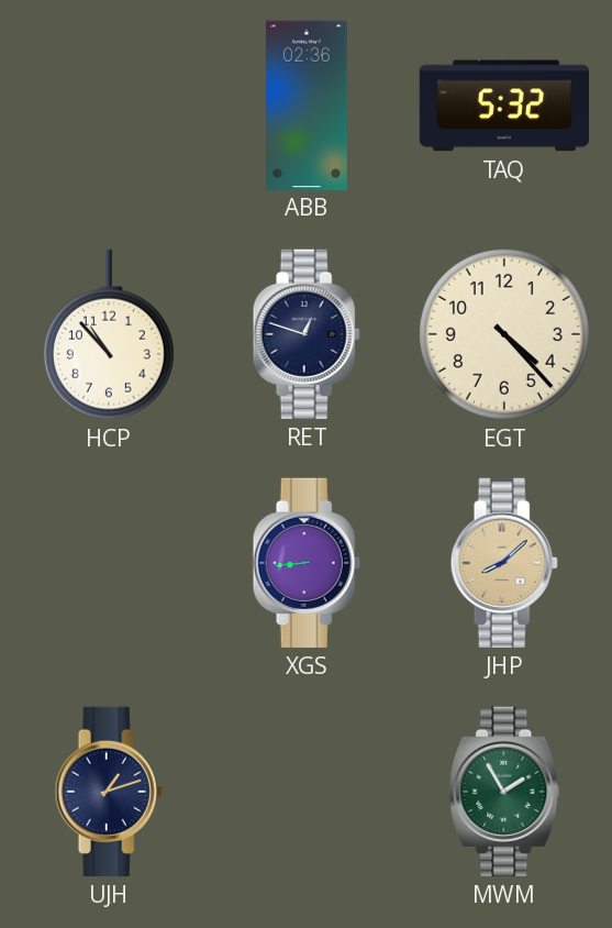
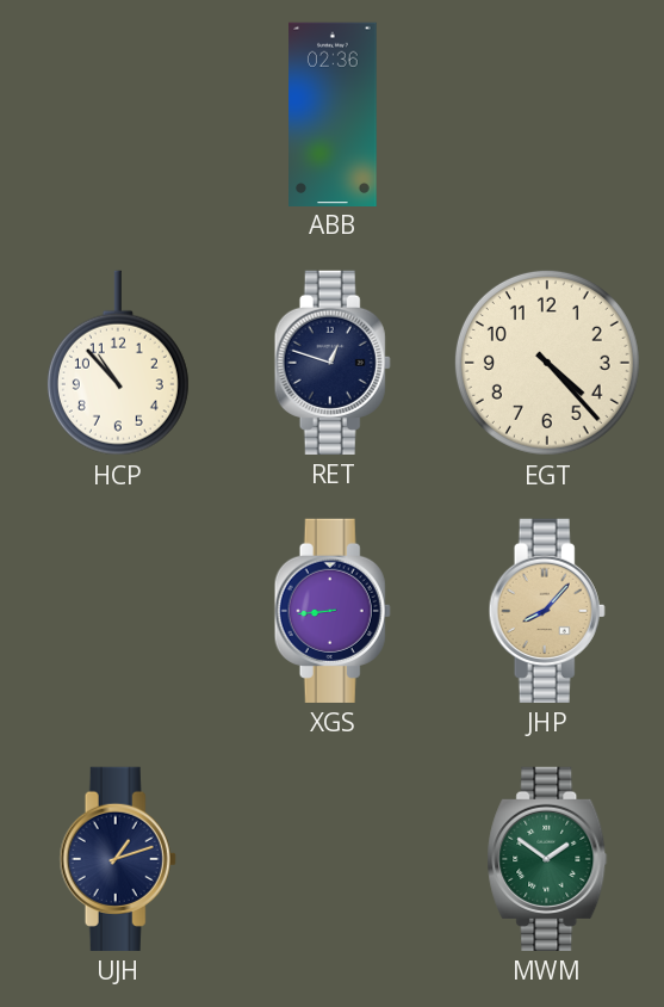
TAQ: 5:32 -> none (503, 106)
JHP: 8:08 -> 8:07 (547, 611)
MWM: 1:55 -> 1:51 (547, 859)
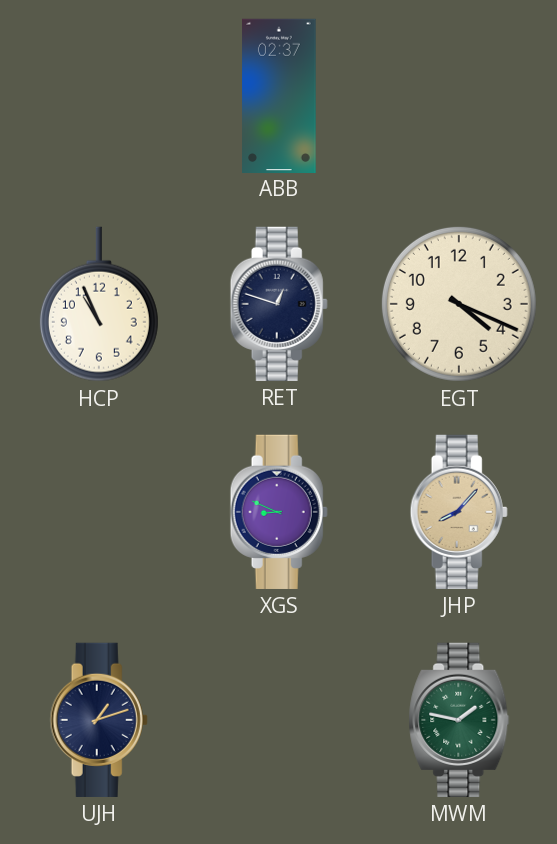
ABB: 02:36 -> 02:37 (279, 95)
HCP: 10:53 -> 10:56 (99, 304)
EGT: 4:23 -> 4:19 (459, 304)
XGS: 8:44 -> 8:49 (279, 512)
MWM: 1:51 -> 1:47 (459, 720)
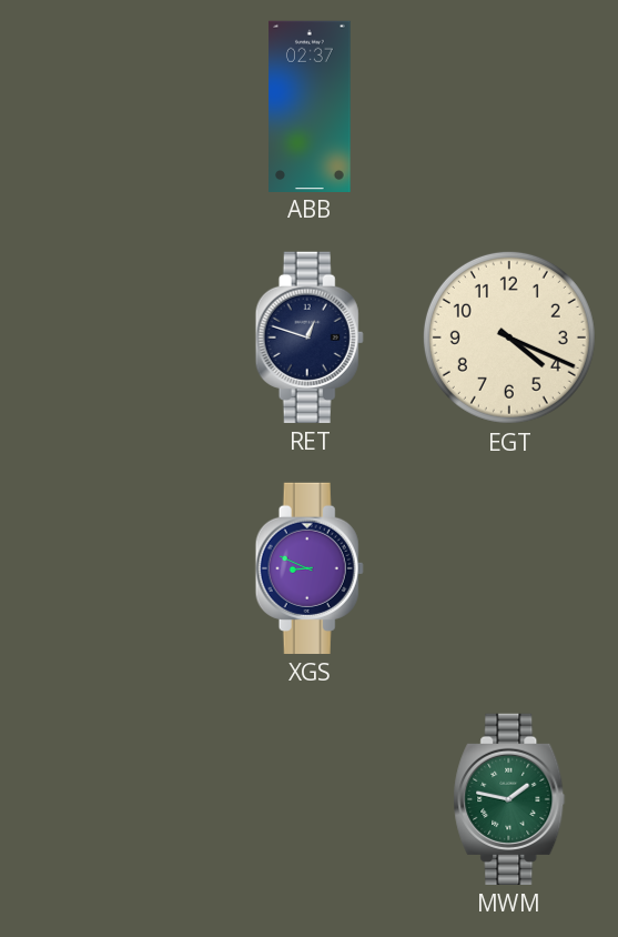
HCP: 10:56 -> none (99, 304)
JHP: 8:07 -> none (459, 512)
UJH: 1:12 -> none (99, 720)
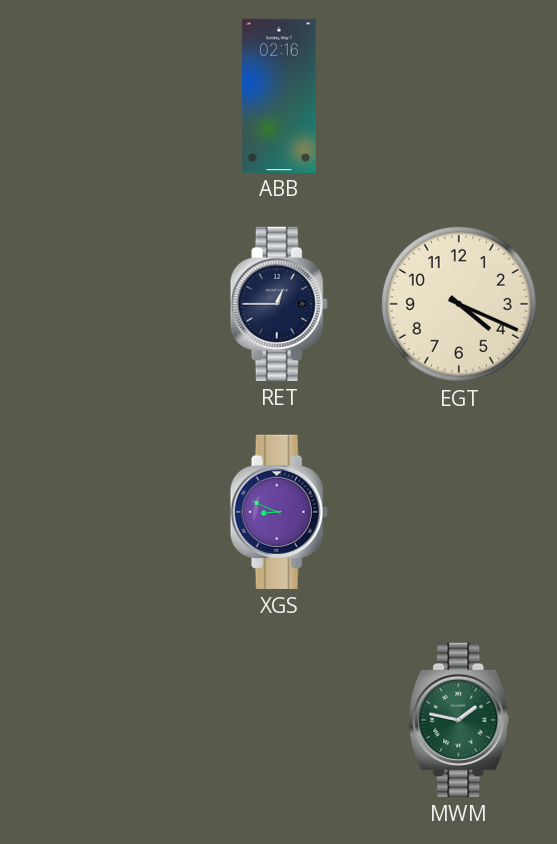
ABB: 02:37 -> 02:16 (279, 95)
RET: 12:48 -> 12:45 (279, 304)
